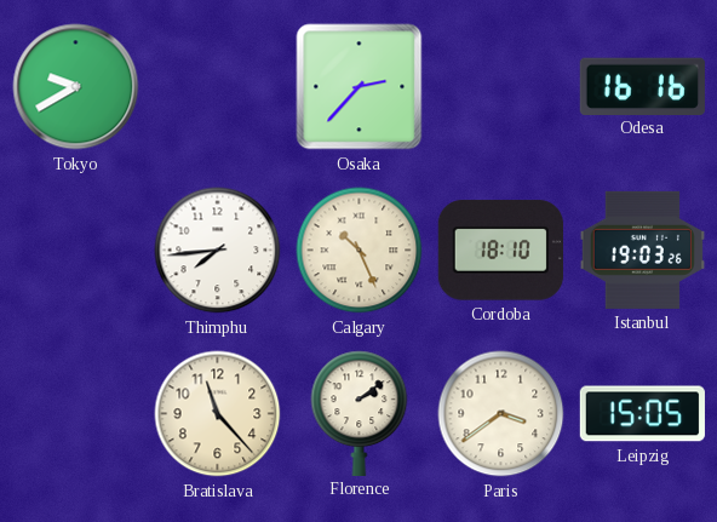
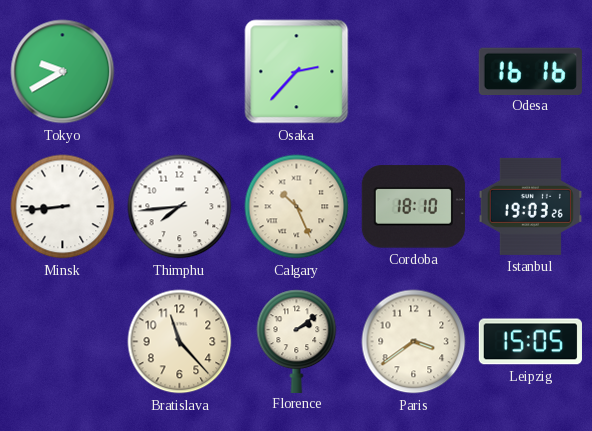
Minsk: none -> 8:44 (63, 207)
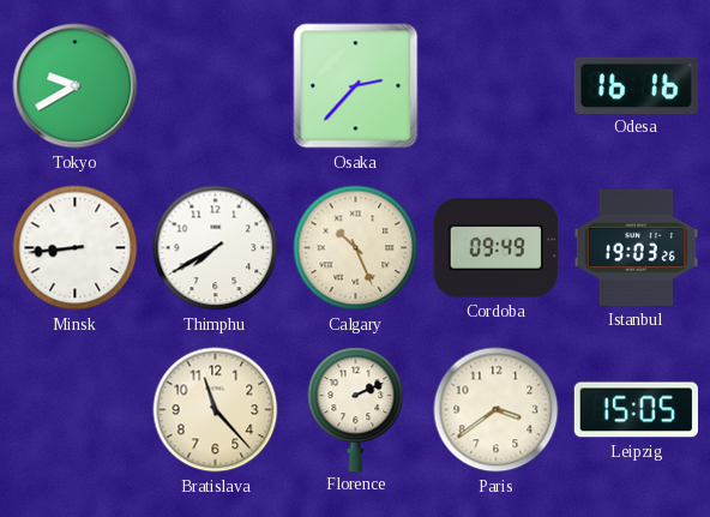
Thimphu: 7:44 -> 7:40 (216, 248)
Cordoba: 18:10 -> 09:49 (495, 248)
Florence: 2:09 -> 2:11 (356, 409)
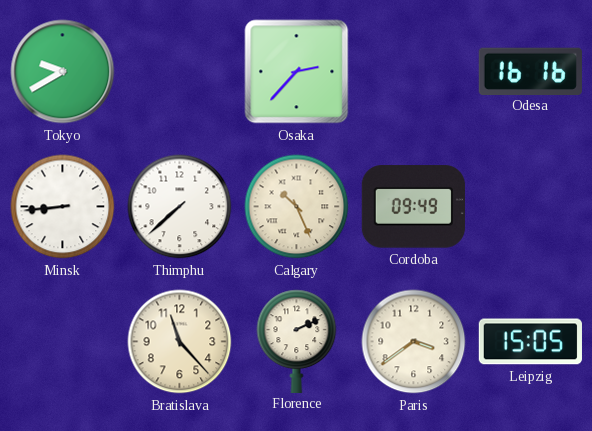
Thimphu: 7:40 -> 7:38 (180, 207)
Istanbul: 19:03 -> none (636, 247)
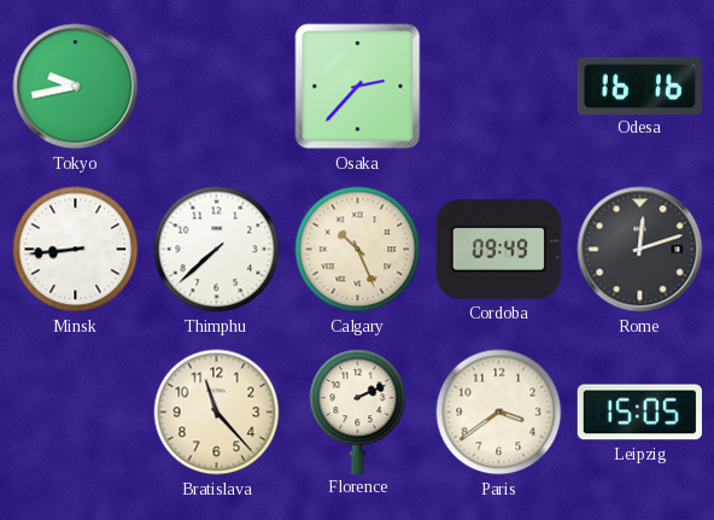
Tokyo: 9:40 -> 9:43 (76, 87)
Rome: none -> 12:12 (640, 250)
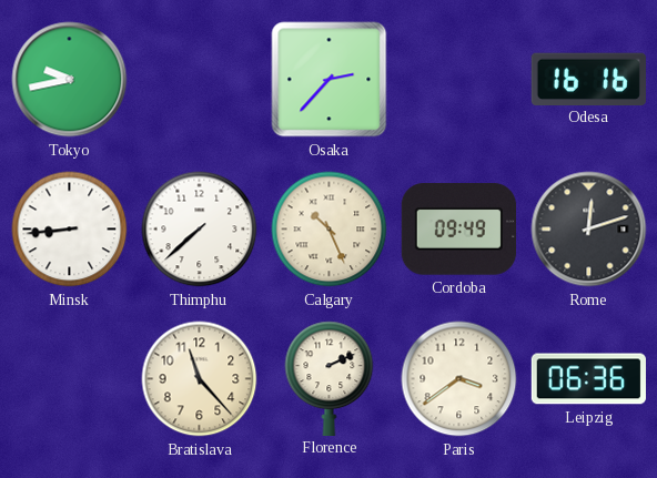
Leipzig: 15:05 -> 06:36 (588, 379)
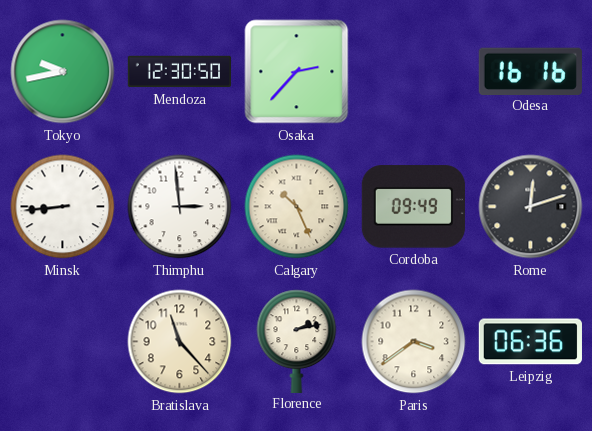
Mendoza: none -> 12:30 (179, 72)
Thimphu: 7:38 -> 2:59 (180, 207)
Florence: 2:11 -> 2:13 (297, 341)
